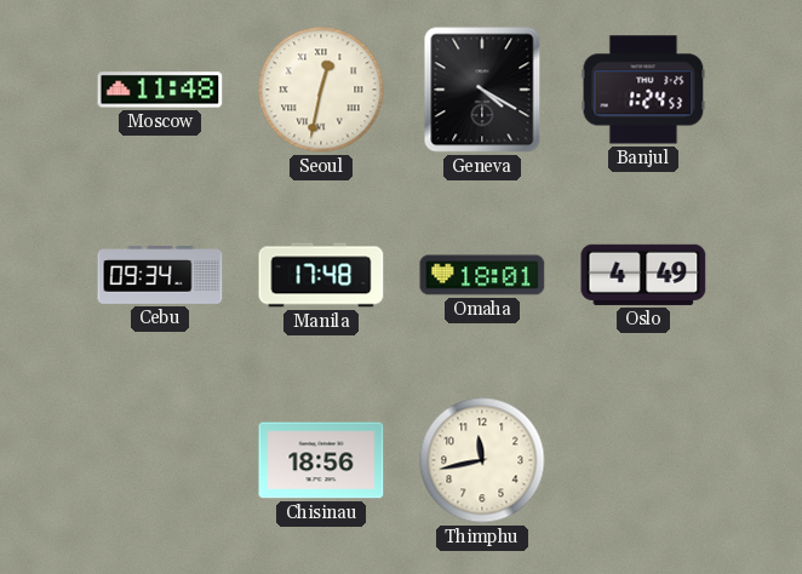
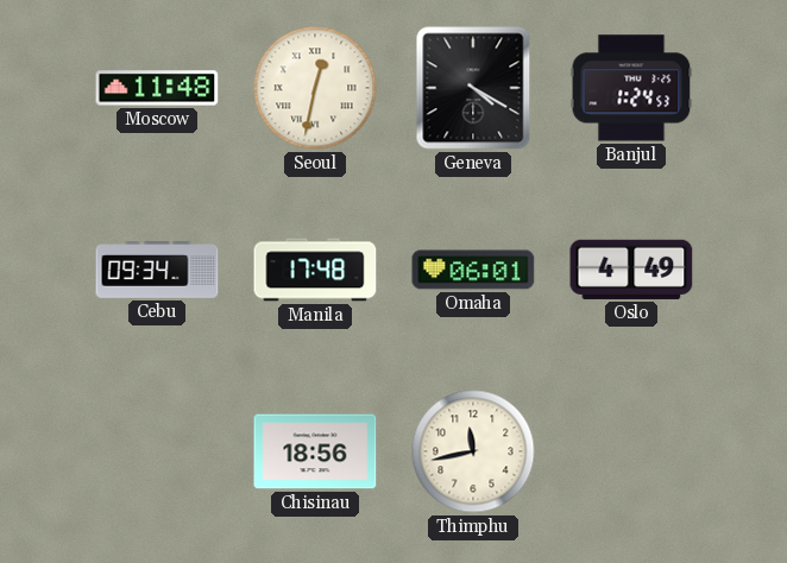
Omaha: 18:01 -> 06:01 (473, 270)
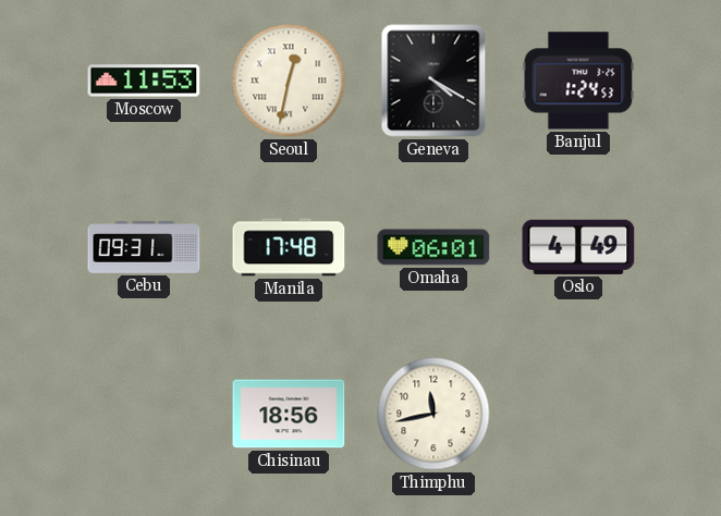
Moscow: 11:48 -> 11:53 (144, 81)
Cebu: 09:34 -> 09:31 (144, 248)
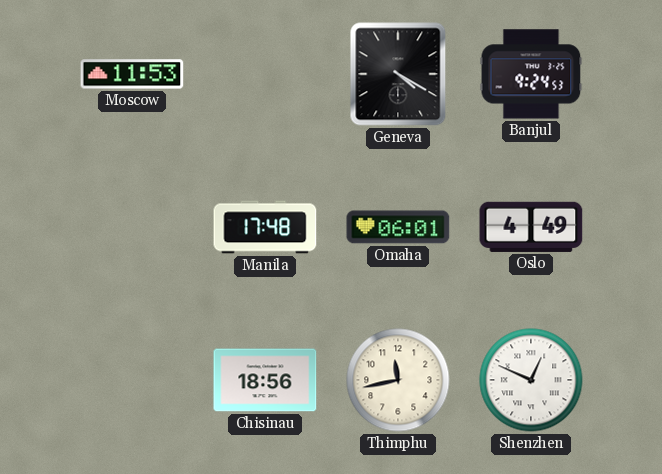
Seoul: 12:32 -> none (289, 81)
Banjul: 1:24 -> 9:24 (531, 74)
Cebu: 09:31 -> none (144, 248)
Shenzhen: none -> 12:49 (531, 380)
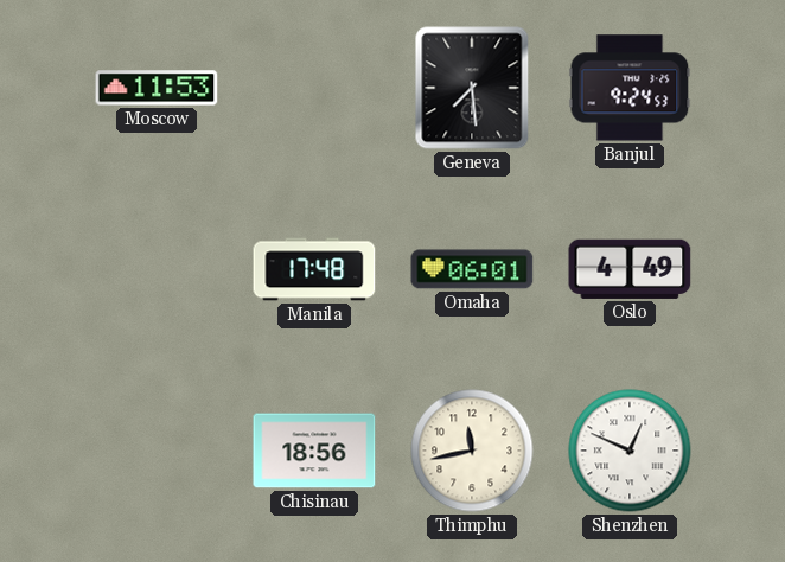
Geneva: 4:20 -> 7:29 (472, 88)
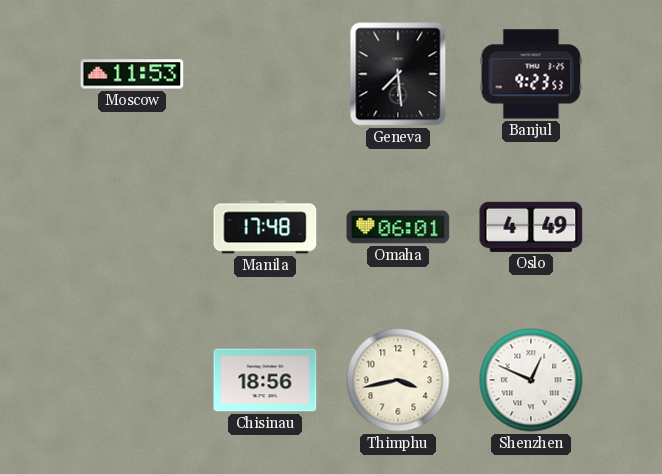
Banjul: 9:24 -> 9:23 (531, 74)
Thimphu: 11:43 -> 3:43 (398, 380)
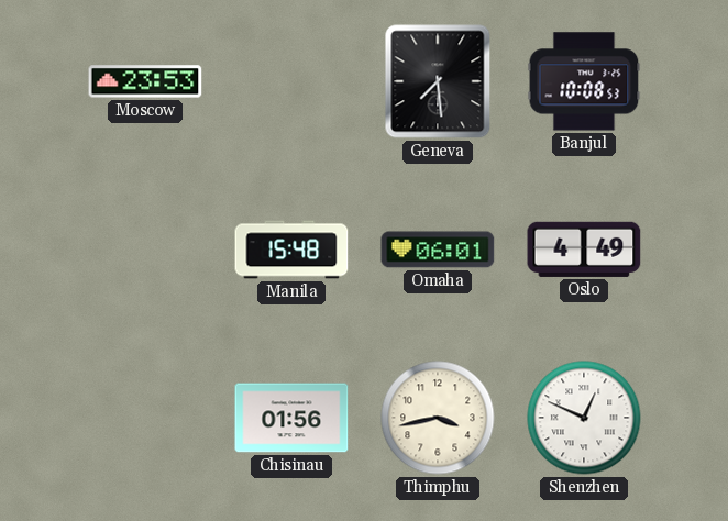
Moscow: 11:53 -> 23:53 (145, 81)
Banjul: 9:23 -> 10:08 (584, 81)
Manila: 17:48 -> 15:48 (291, 250)
Chisinau: 18:56 -> 01:56 (291, 418)
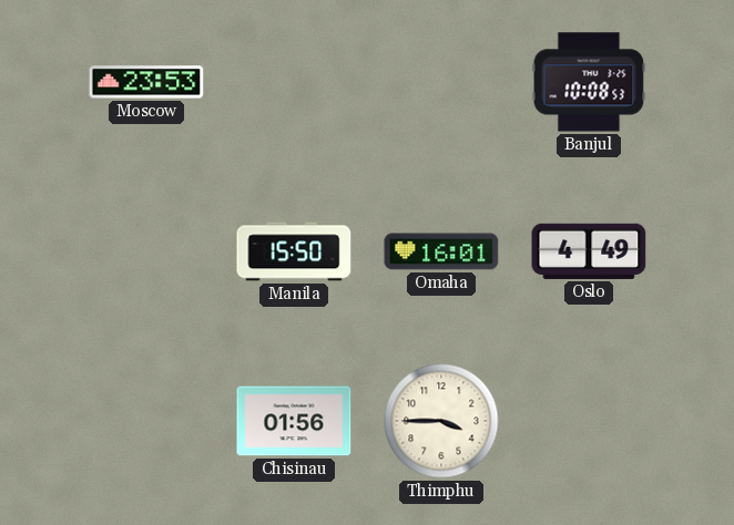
Geneva: 7:29 -> none (438, 81)
Manila: 15:48 -> 15:50 (294, 251)
Omaha: 06:01 -> 16:01 (441, 251)
Thimphu: 3:43 -> 3:45 (441, 421)
Shenzhen: 12:49 -> none (584, 418)
